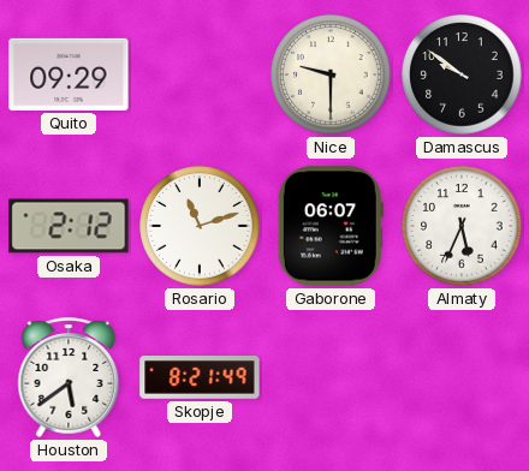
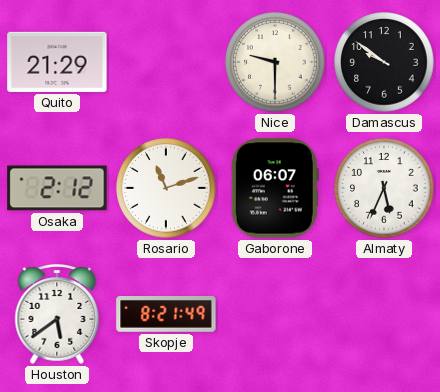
Quito: 09:29 -> 21:29 (57, 62)
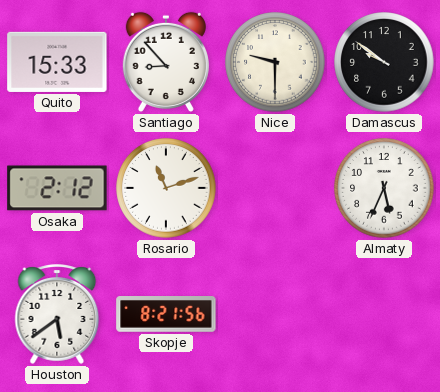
Quito: 21:29 -> 15:33 (57, 62)
Santiago: none -> 8:53 (166, 62)
Gaborone: 06:07 -> none (275, 188)
Skopje: 8:21:49 -> 8:21:56 (166, 315)
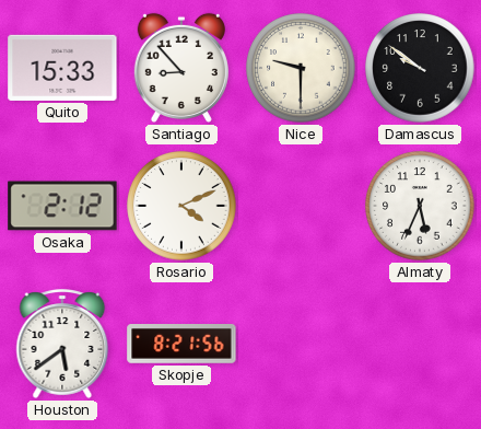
Rosario: 11:12 -> 4:11 (181, 206)
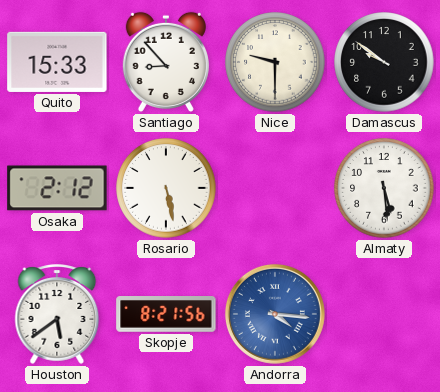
Rosario: 4:11 -> 5:28 (166, 188)
Almaty: 5:34 -> 5:29 (384, 188)
Andorra: none -> 4:16 (275, 314)
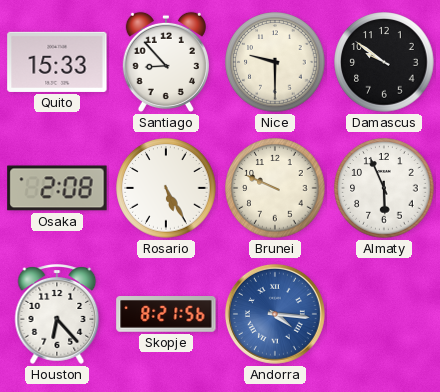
Osaka: 2:12 -> 2:08 (57, 188)
Rosario: 5:28 -> 5:25 (166, 188)
Brunei: none -> 9:49 (275, 188)
Almaty: 5:29 -> 5:56 (384, 188)
Houston: 5:39 -> 6:23 (57, 314)
